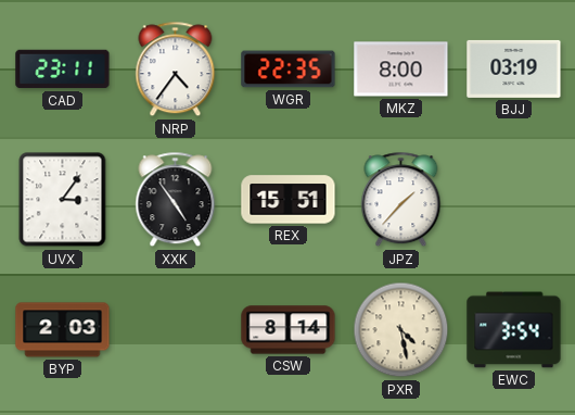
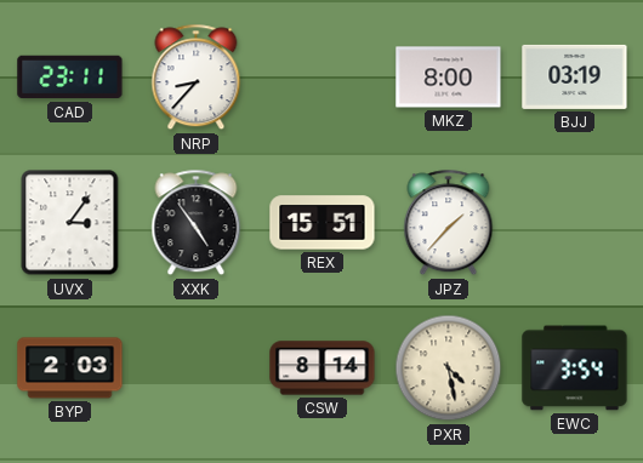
NRP: 4:36 -> 8:37 (197, 78)
WGR: 22:35 -> none (289, 70)
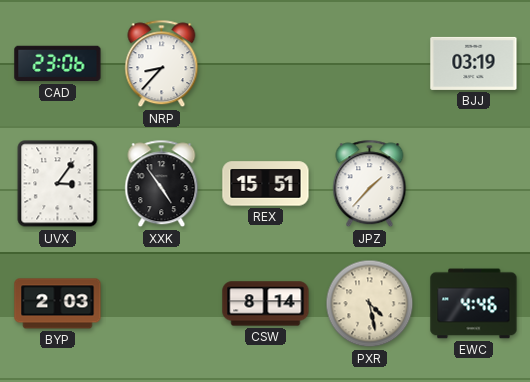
CAD: 23:11 -> 23:06 (58, 64)
MKZ: 8:00 -> none (449, 78)
EWC: 3:54 -> 4:46 (474, 304)
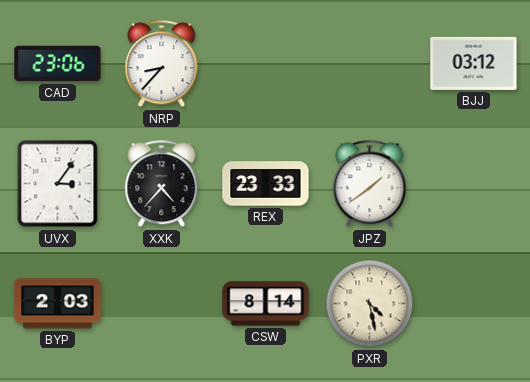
BJJ: 03:19 -> 03:12 (474, 63)
XXK: 4:54 -> 4:37 (162, 184)
REX: 15:51 -> 23:33 (266, 184)
JPZ: 1:37 -> 1:39 (370, 184)
EWC: 4:46 -> none (474, 304)
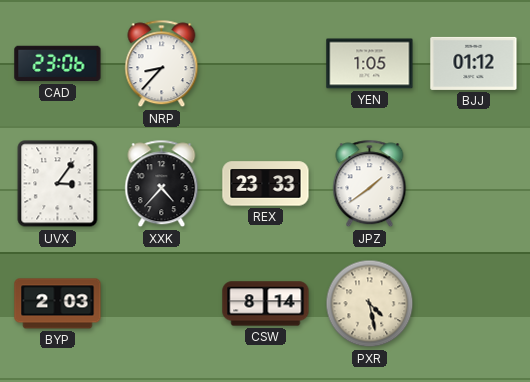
YEN: none -> 1:05 (370, 64)
BJJ: 03:12 -> 01:12 (474, 63)
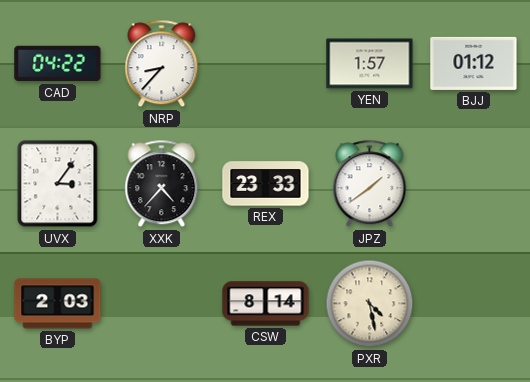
CAD: 23:06 -> 04:22 (58, 64)
YEN: 1:05 -> 1:57 (370, 64)
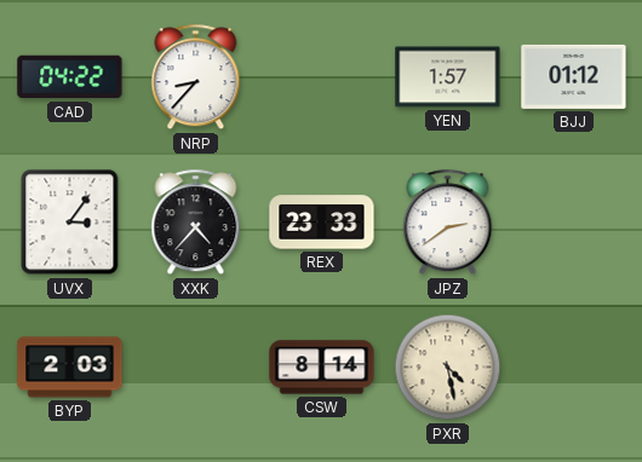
JPZ: 1:39 -> 2:39 (448, 223)
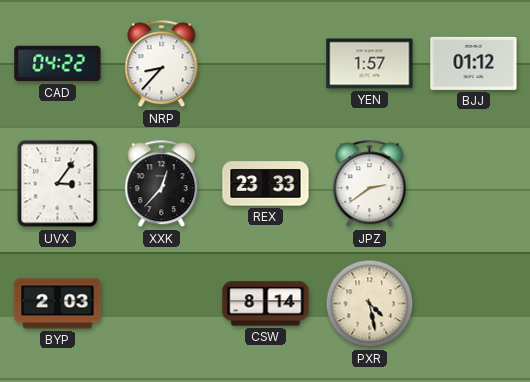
XXK: 4:37 -> 12:37 (162, 184)
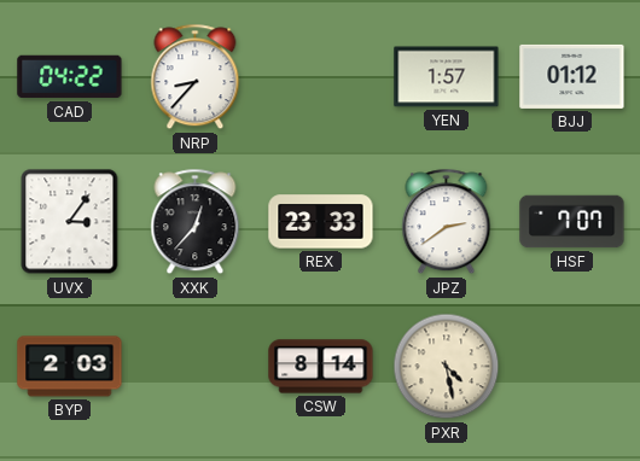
HSF: none -> 7:07 (572, 222)
